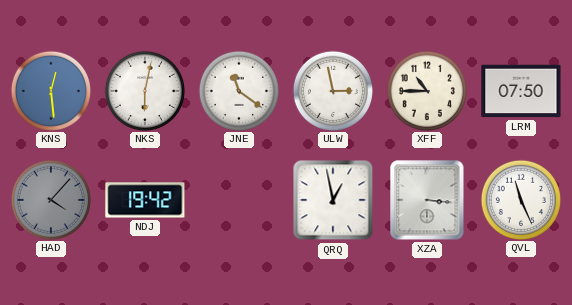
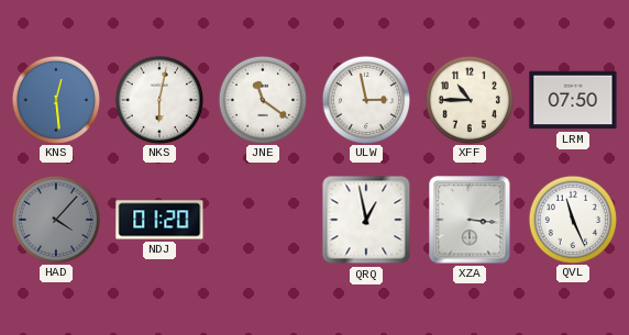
NDJ: 19:42 -> 01:20 (159, 220)
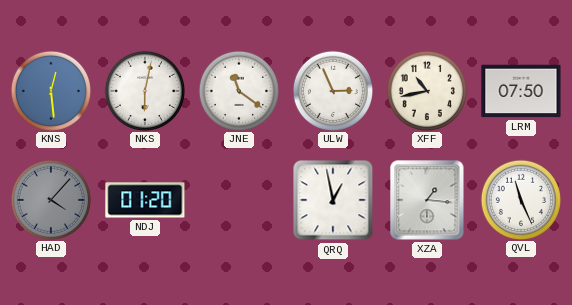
ULW: 2:58 -> 2:56 (332, 90)
XFF: 10:45 -> 10:43 (426, 90)
XZA: 3:16 -> 1:16 (427, 200)
